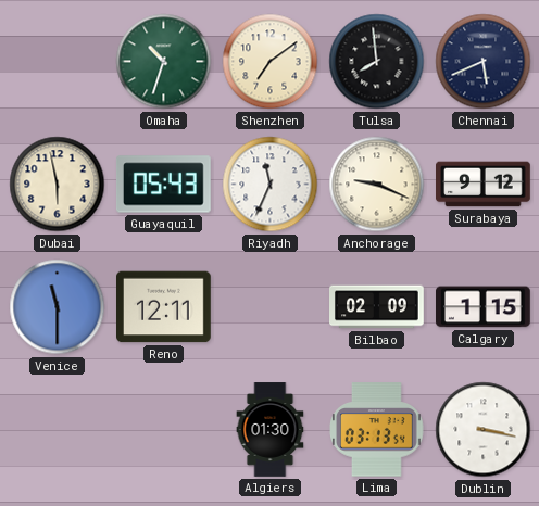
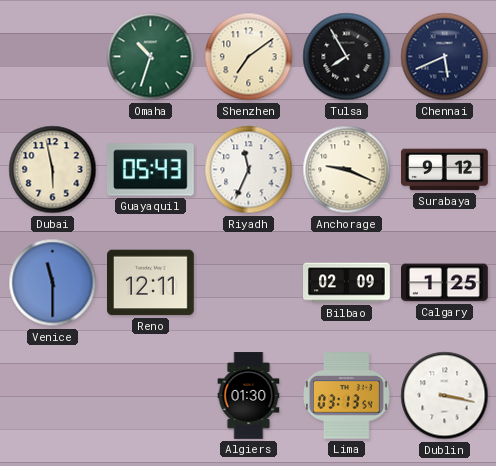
Tulsa: 7:59 -> 7:55 (347, 57)
Calgary: 1:15 -> 1:25 (445, 283)
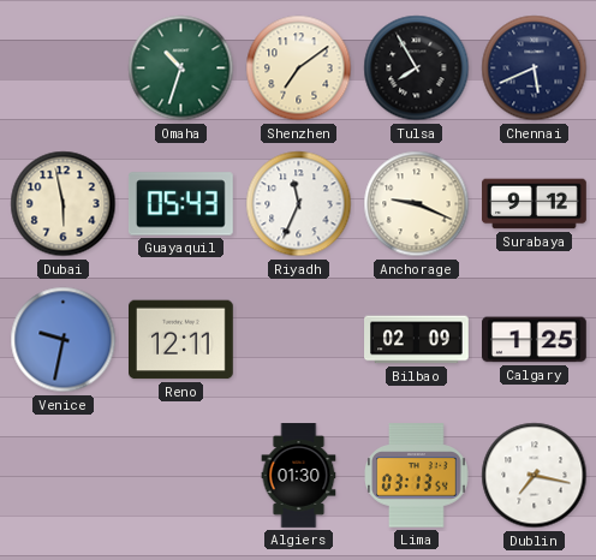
Venice: 11:30 -> 9:32 (64, 340)
Dublin: 3:17 -> 7:17 (535, 476)
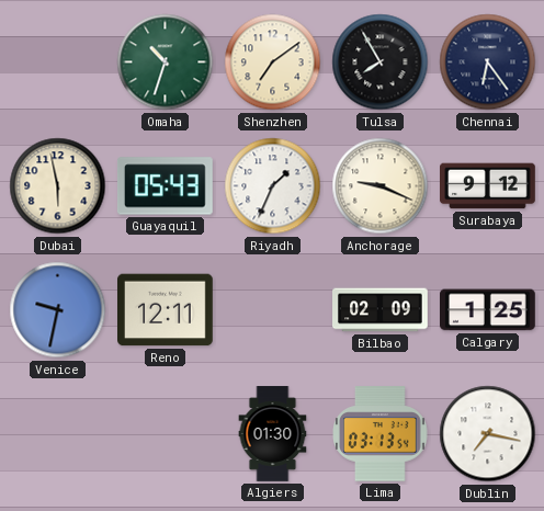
Chennai: 5:41 -> 6:24 (488, 63)
Riyadh: 11:34 -> 1:34 (273, 186)
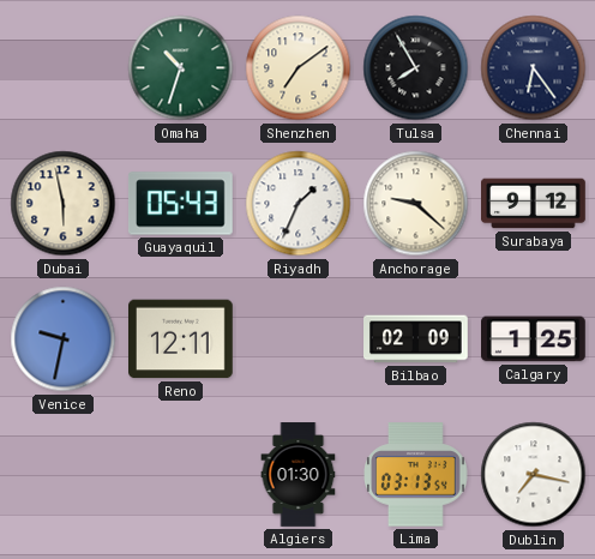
Anchorage: 9:19 -> 9:22 (416, 204)
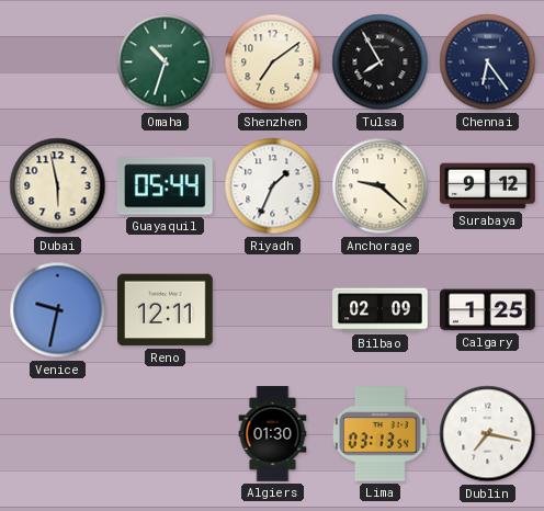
Guayaquil: 05:43 -> 05:44 (165, 186)
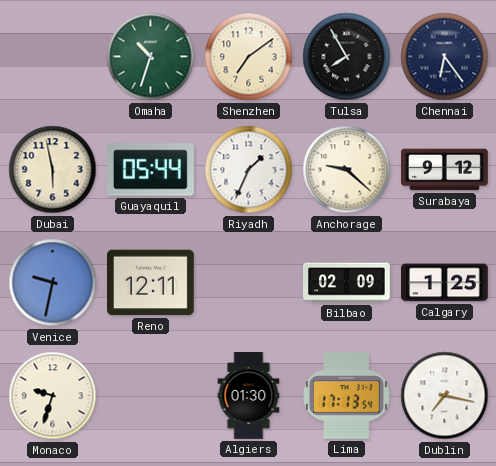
Monaco: none -> 9:33 (53, 396)
Lima: 03:13 -> 17:13 (347, 396)
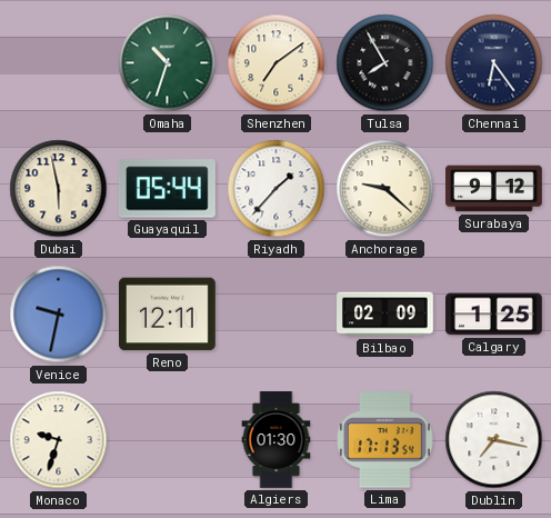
Riyadh: 1:34 -> 1:37 (277, 189)
